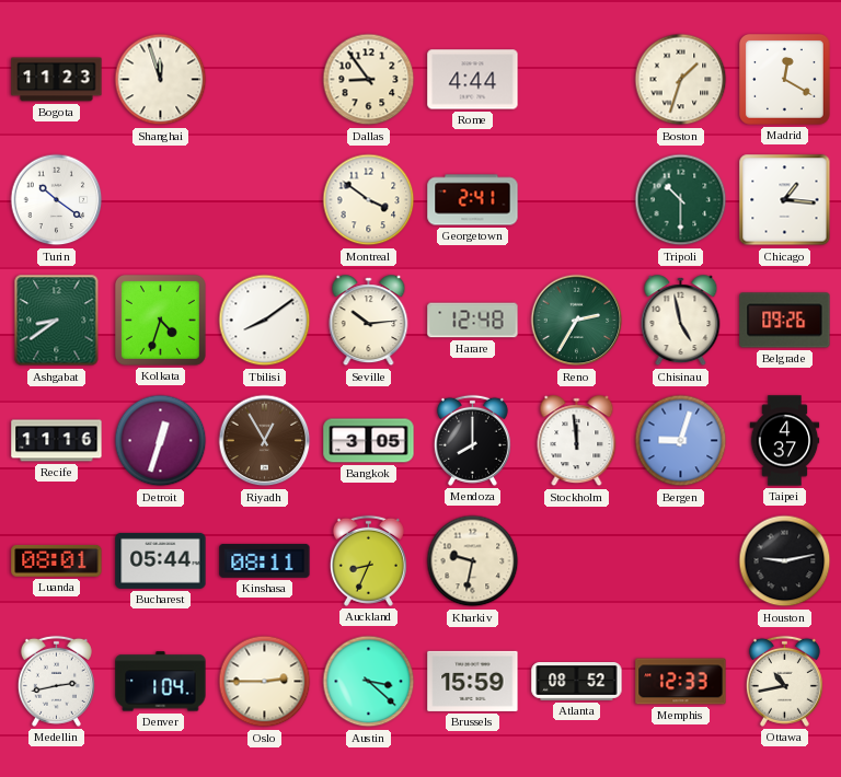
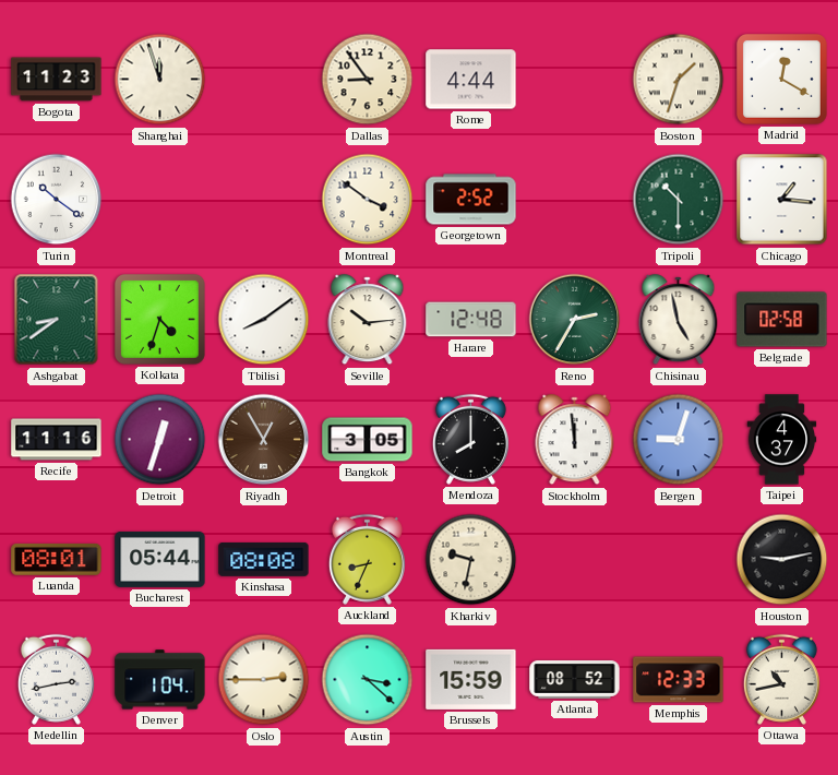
Georgetown: 2:41 -> 2:52 (471, 200)
Belgrade: 09:26 -> 02:58 (782, 320)
Kinshasa: 08:11 -> 08:08 (264, 560)
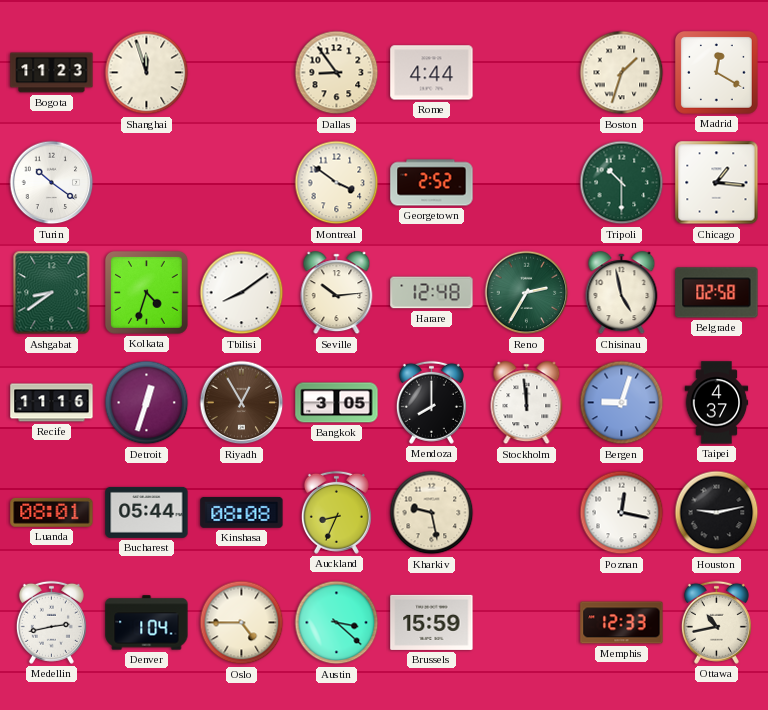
Kharkiv: 9:32 -> 9:28 (432, 513)
Poznan: none -> 12:17 (622, 513)
Oslo: 2:45 -> 4:45 (242, 623)
Atlanta: 08:52 -> none (575, 680)
